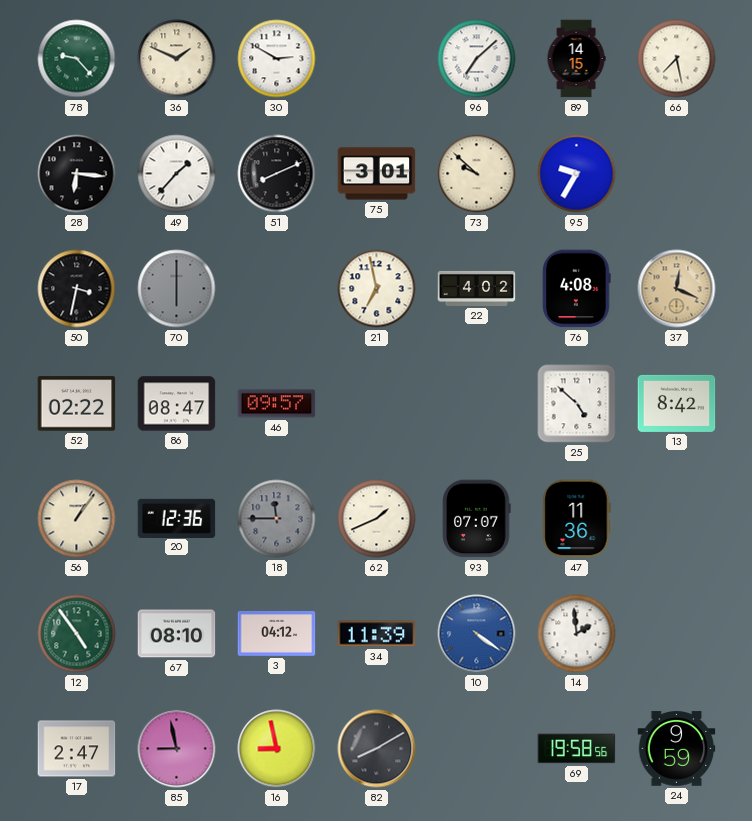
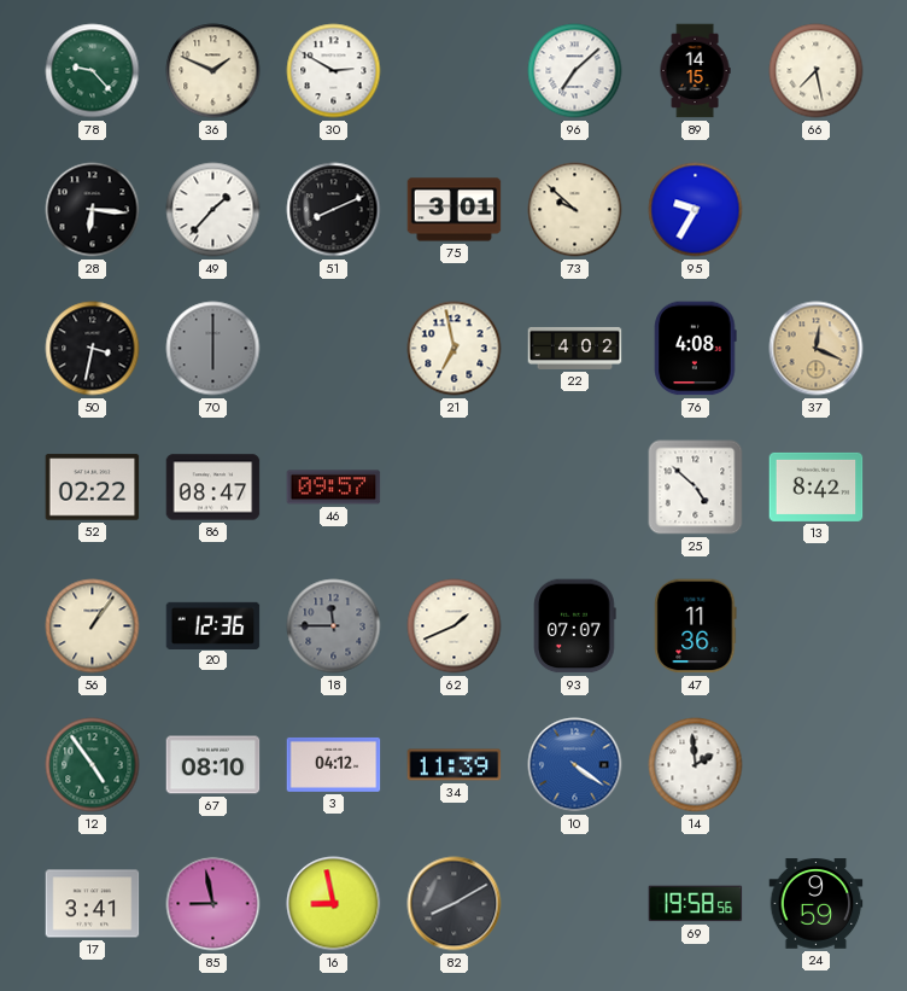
17: 2:47 -> 3:41 (93, 904)
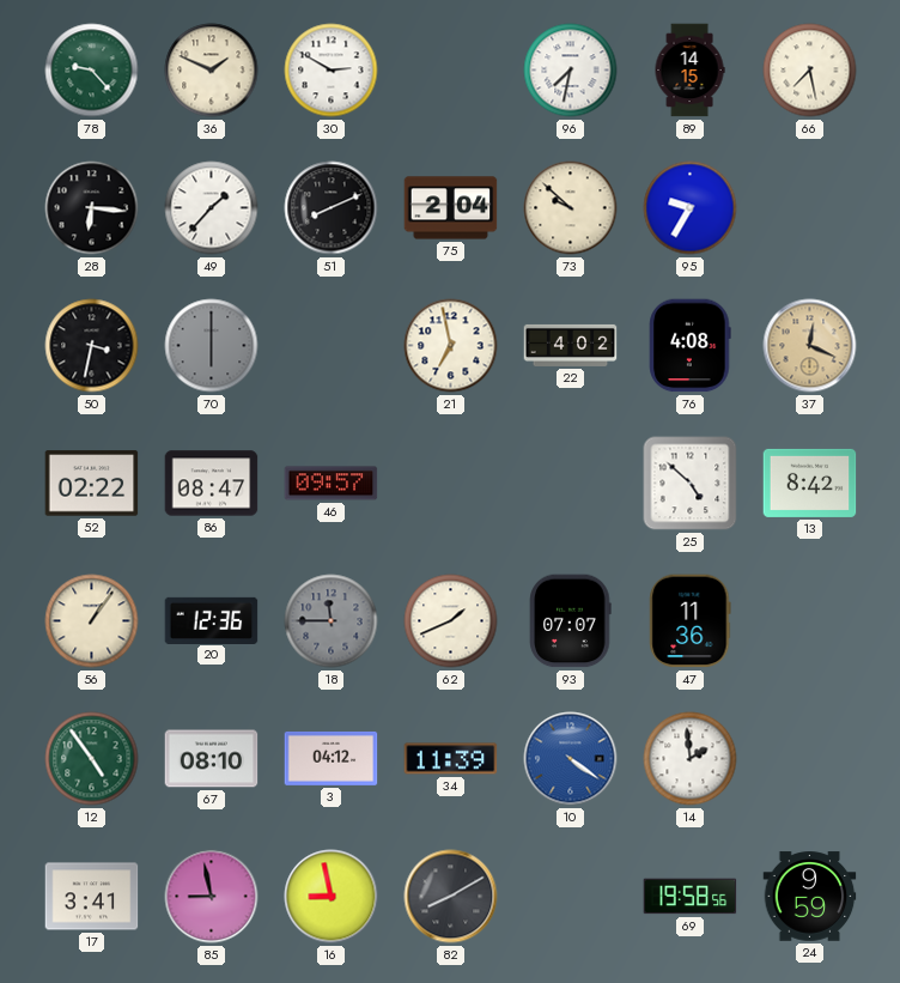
96: 7:08 -> 7:32 (571, 71)
75: 3:01 -> 2:04 (451, 208)
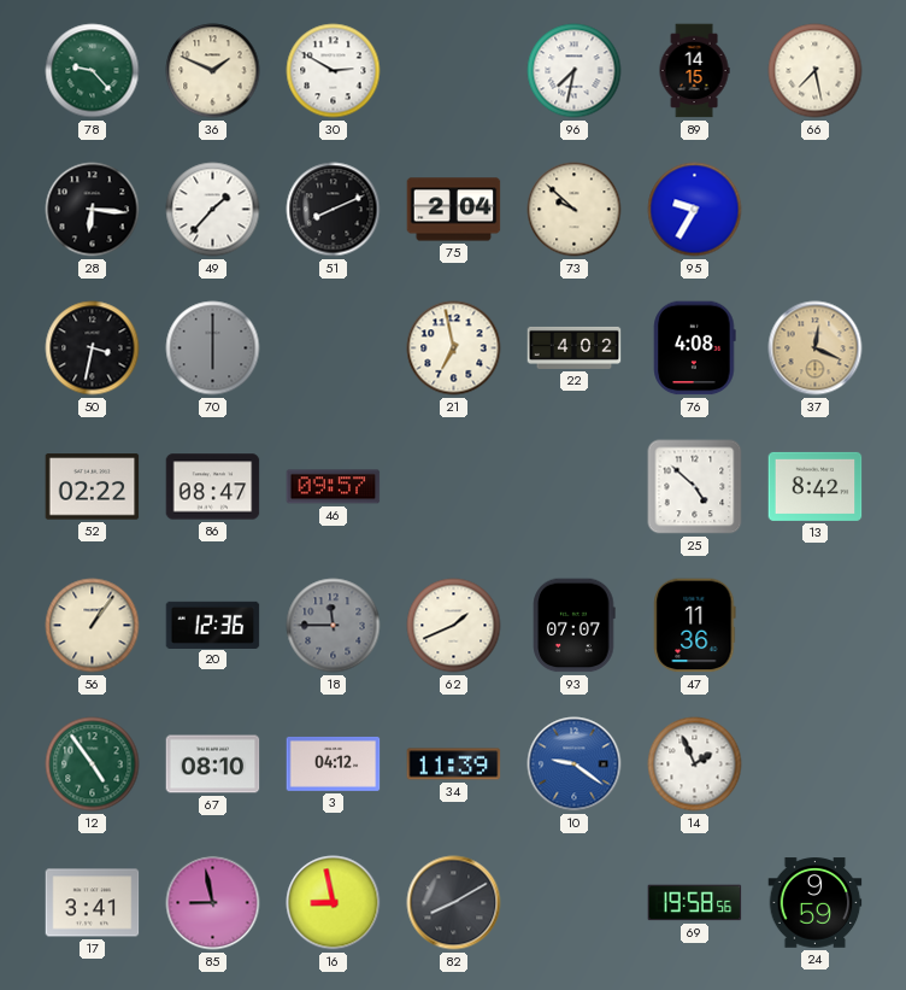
10: 4:21 -> 9:21 (575, 765)
14: 1:59 -> 1:56 (695, 765)
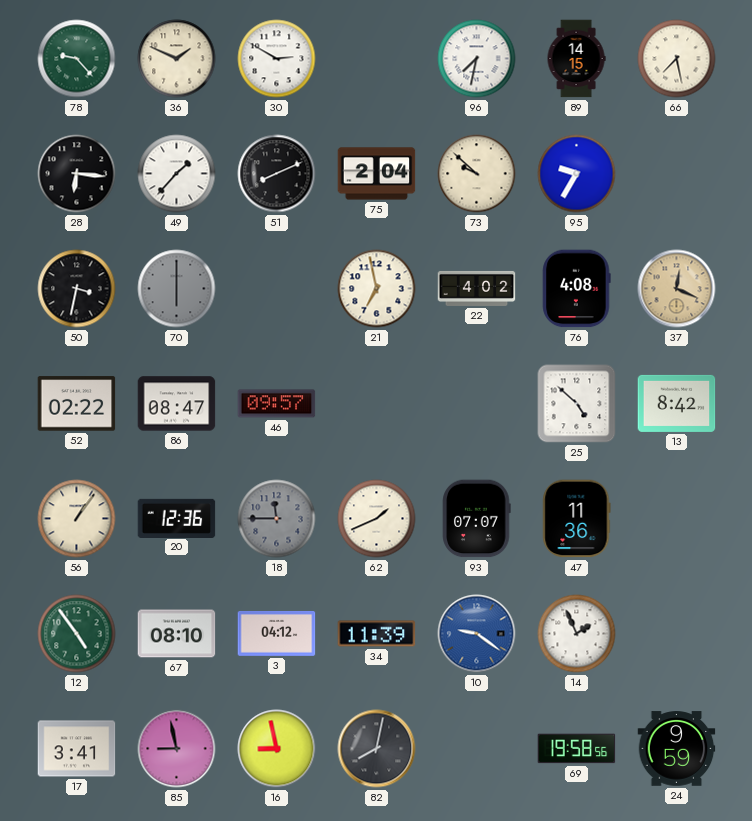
82: 8:10 -> 8:02 (377, 749)
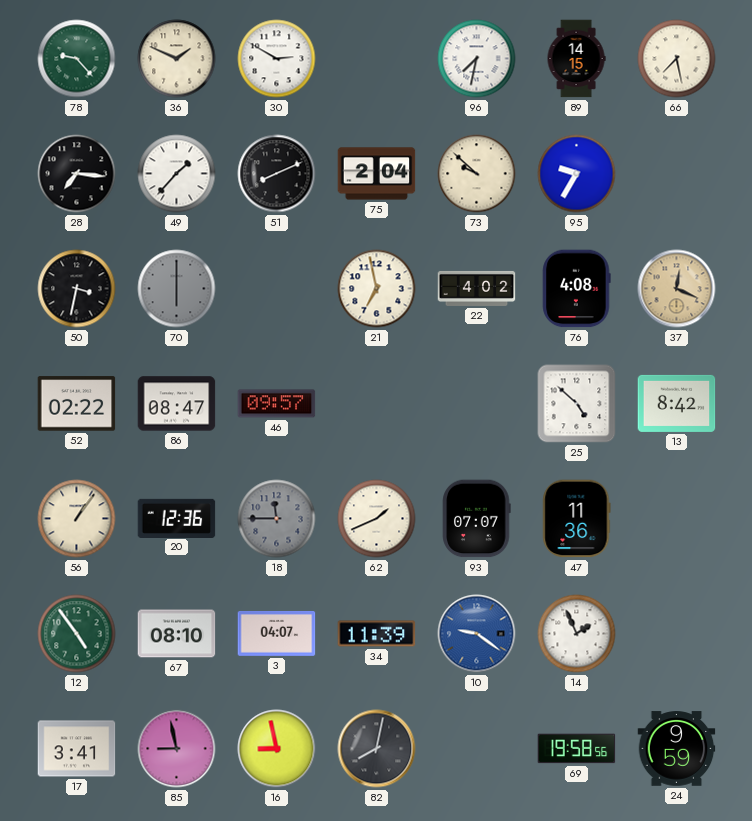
28: 6:16 -> 7:16 (77, 174)
3: 04:12 -> 04:07 (277, 634)
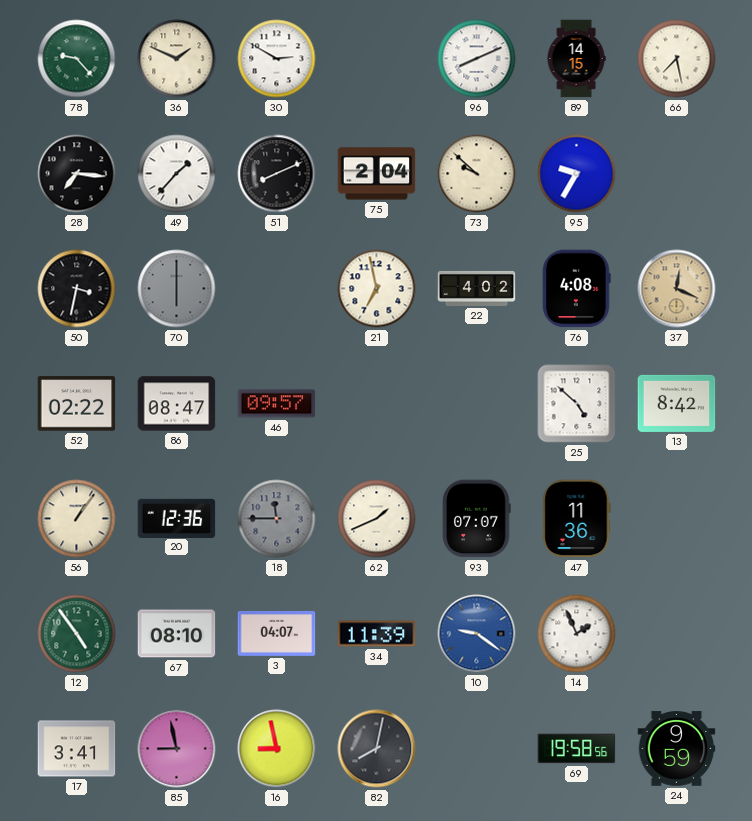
96: 7:32 -> 8:11 (477, 59)
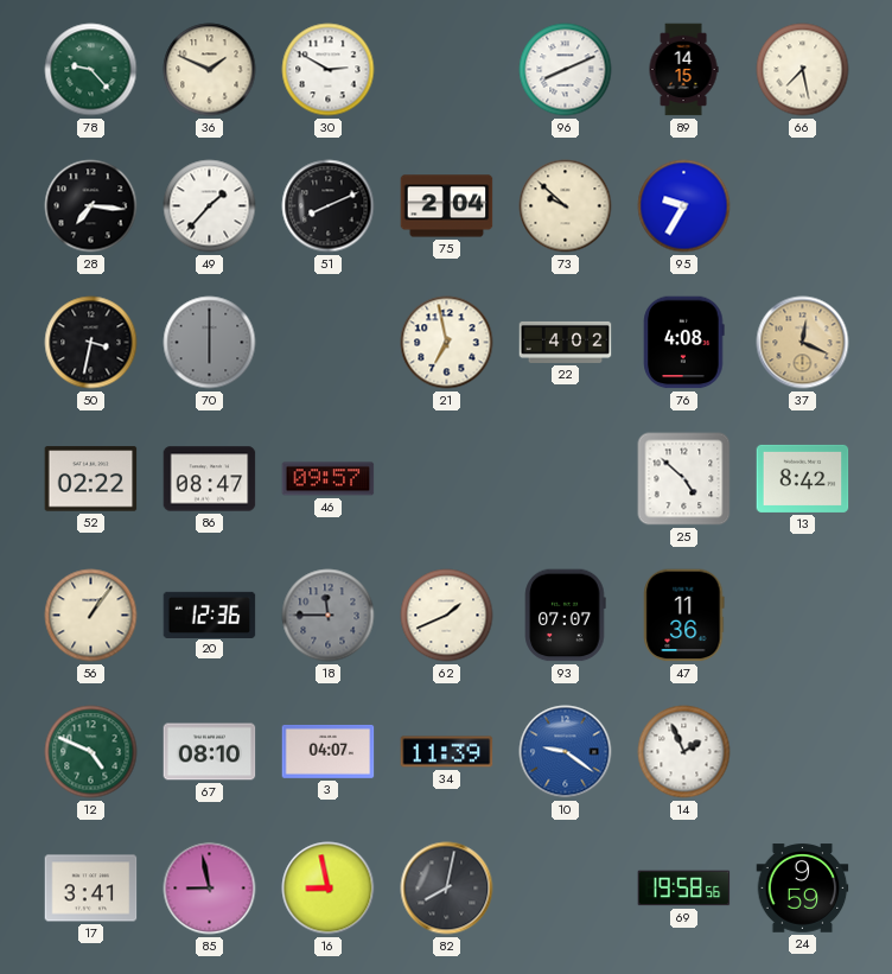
12: 4:54 -> 4:49 (91, 752)
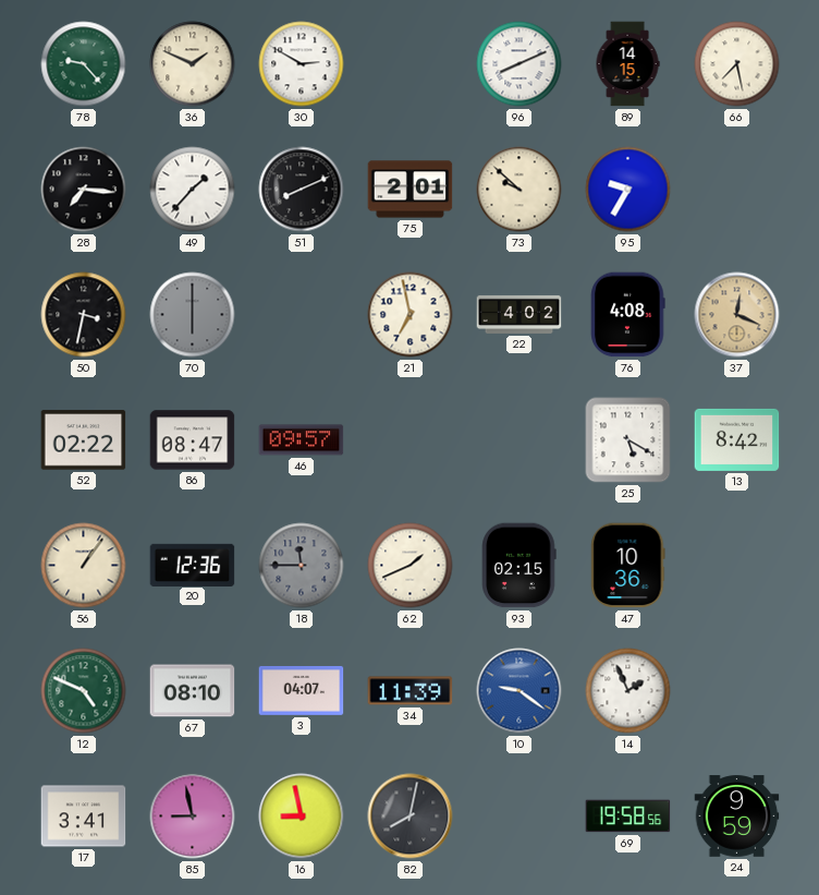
75: 2:04 -> 2:01 (411, 190)
25: 4:52 -> 5:20 (628, 440)
93: 07:07 -> 02:15 (519, 566)
47: 11:36 -> 10:36 (628, 566)
